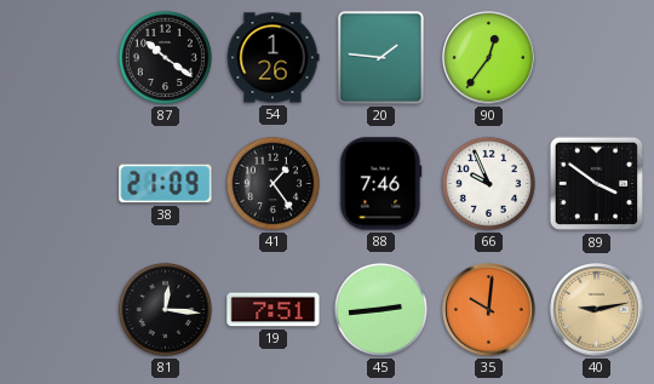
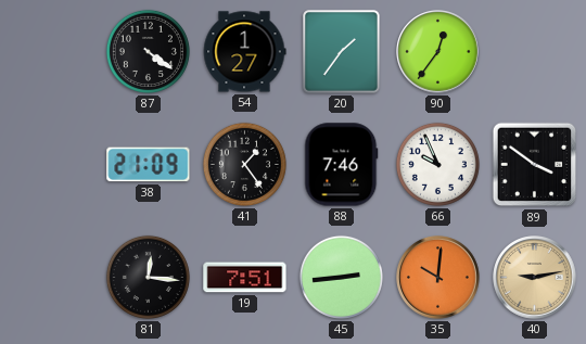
87: 10:21 -> 4:21 (148, 51)
54: 1:26 -> 1:27 (244, 52)
20: 1:46 -> 1:36 (342, 52)
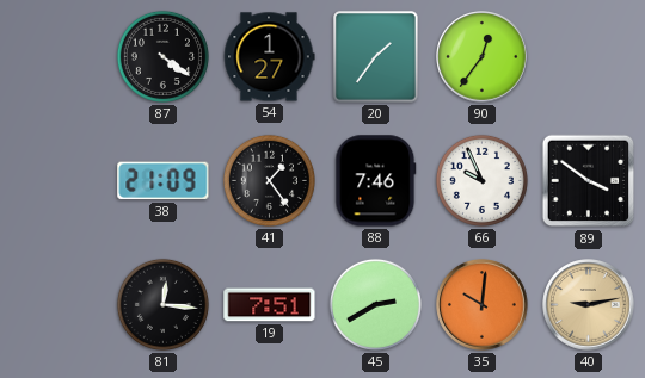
45: 2:44 -> 2:40 (375, 304)
